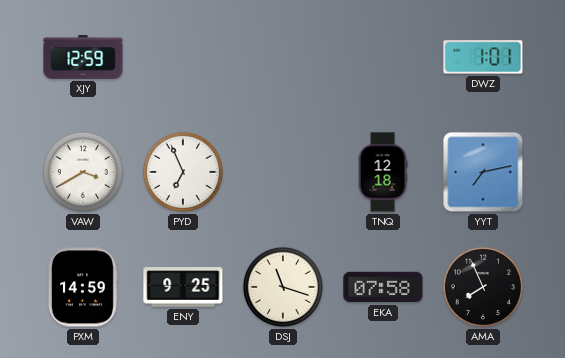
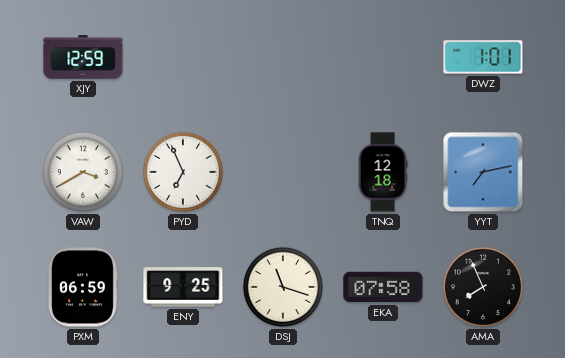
PXM: 14:59 -> 06:59 (83, 287)
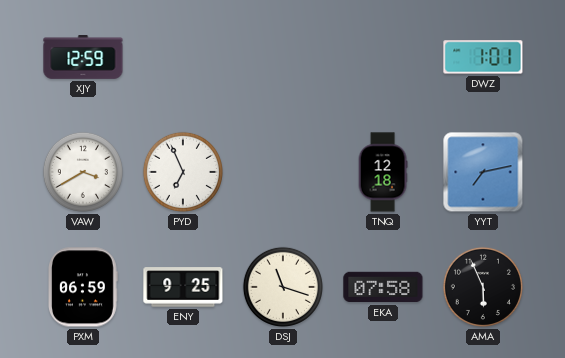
AMA: 7:56 -> 5:56 (483, 287)
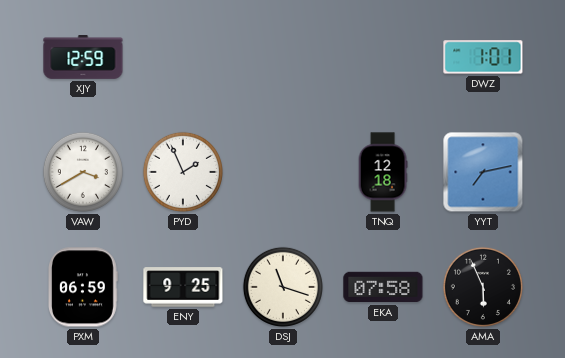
PYD: 6:56 -> 1:56 (183, 172)
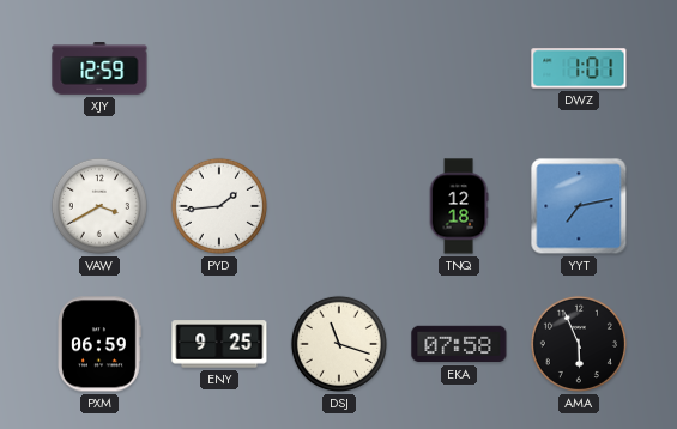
PYD: 1:56 -> 1:44 (219, 206)
